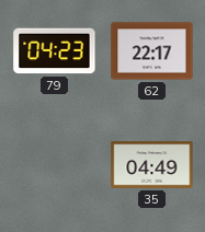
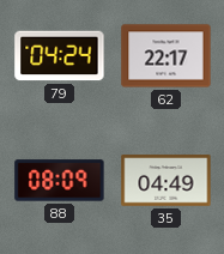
79: 04:23 -> 04:24 (60, 56)
88: none -> 08:09 (60, 181)
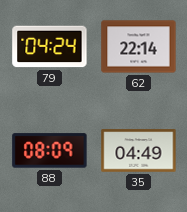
62: 22:17 -> 22:14 (139, 47)
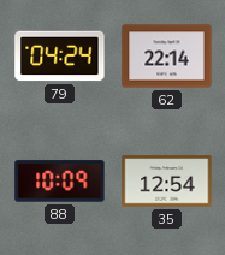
88: 08:09 -> 10:09 (60, 182)
35: 04:49 -> 12:54 (167, 182)
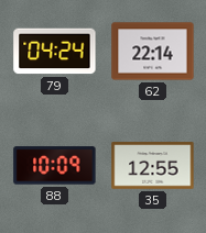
35: 12:54 -> 12:55 (153, 166)
